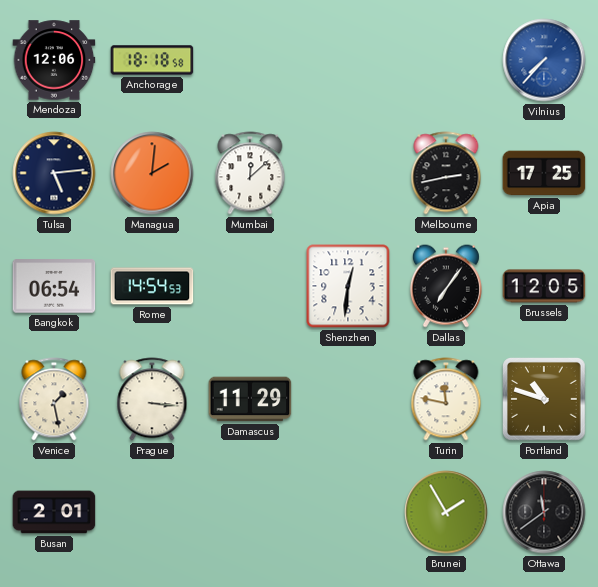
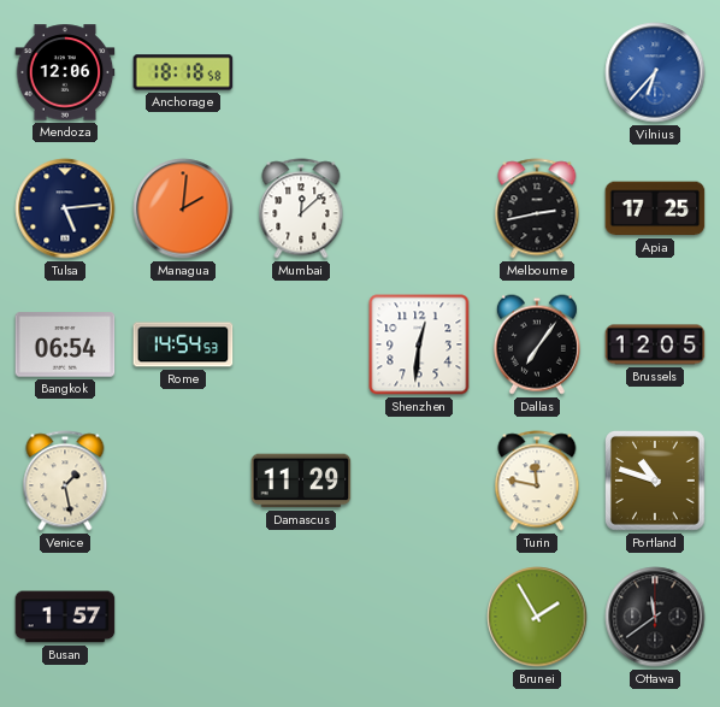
Vilnius: 7:37 -> 6:37 (655, 72)
Prague: 3:16 -> none (152, 399)
Busan: 2:01 -> 1:57 (65, 617)
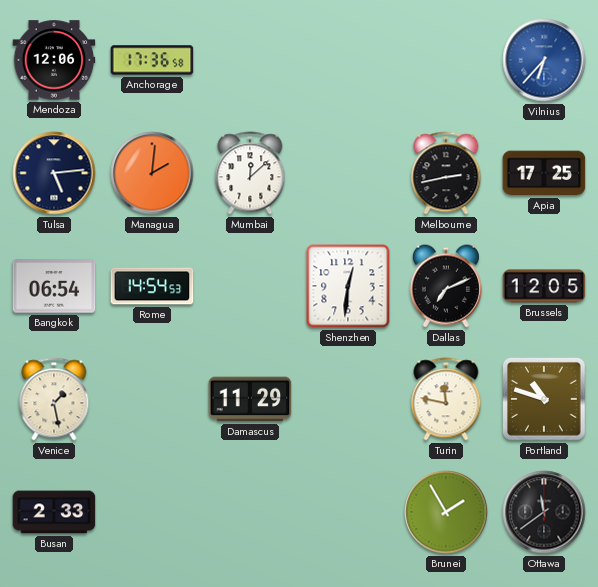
Anchorage: 18:18 -> 17:36 (152, 60)
Dallas: 7:06 -> 7:11 (446, 286)
Busan: 1:57 -> 2:33 (54, 512)
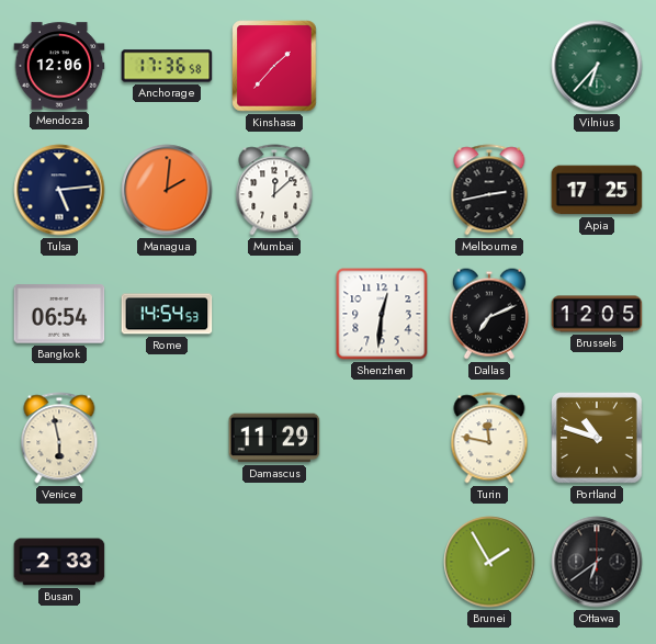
Kinshasa: none -> 1:37 (274, 66)
Vilnius dial: blue -> green (597, 66)
Venice: 1:28 -> 5:58 (59, 438)
Ottawa: 11:39 -> 6:39 (597, 562)
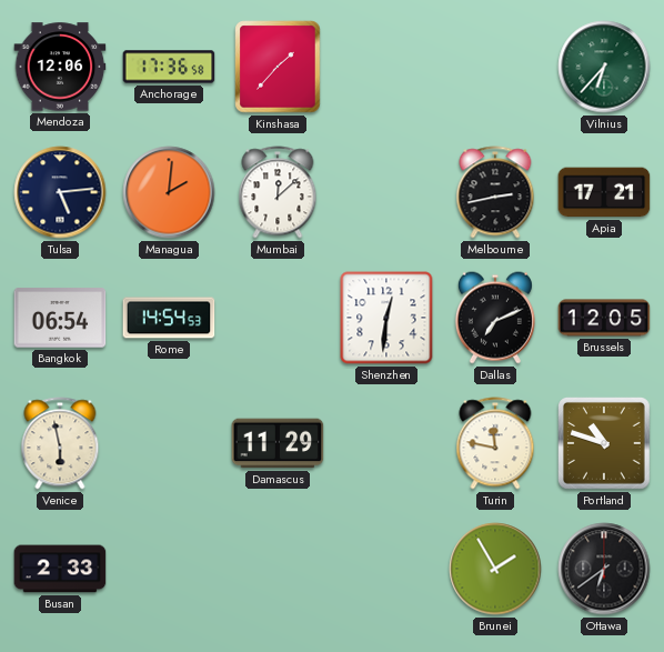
Apia: 17:25 -> 17:21 (604, 192)
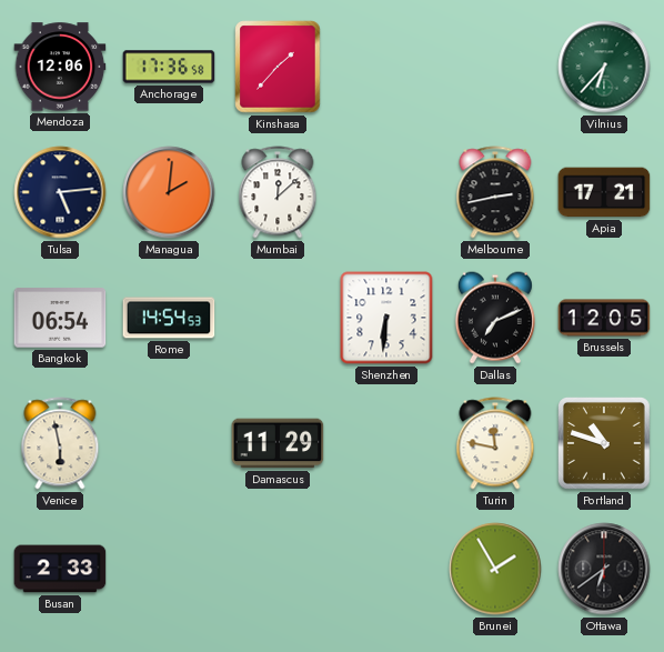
Shenzhen: 12:31 -> 6:31 (386, 318)
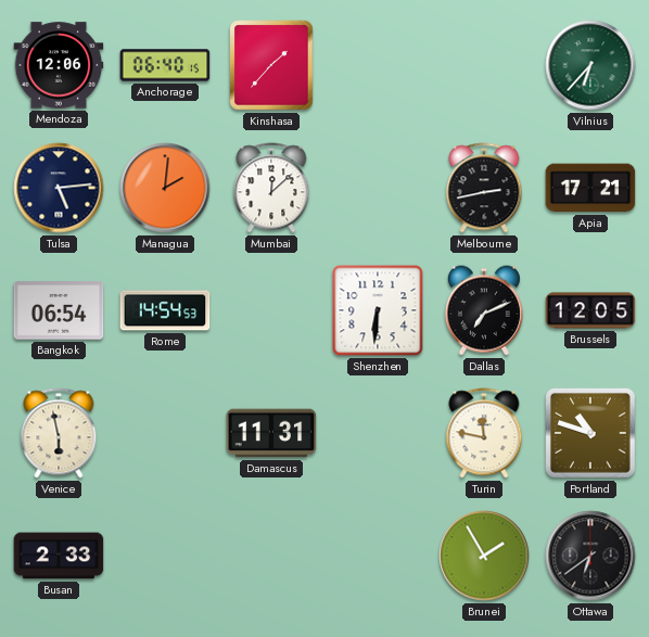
Anchorage: 17:36 -> 06:40 (165, 65)
Damascus: 11:29 -> 11:31 (271, 433)
